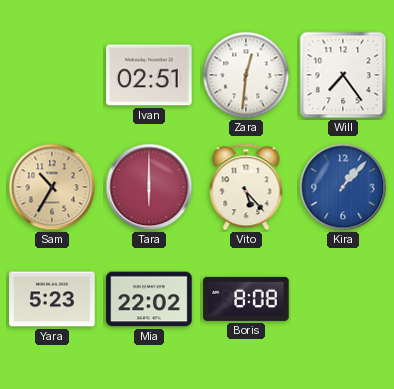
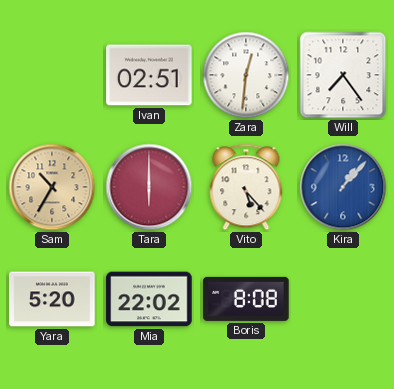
Yara: 5:23 -> 5:20 (52, 299)
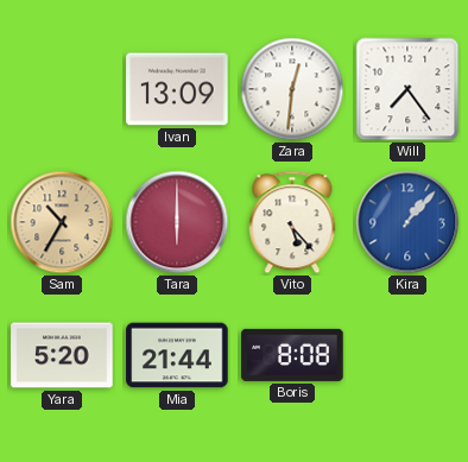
Ivan: 02:51 -> 13:09 (177, 89)
Mia: 22:02 -> 21:44 (177, 355)
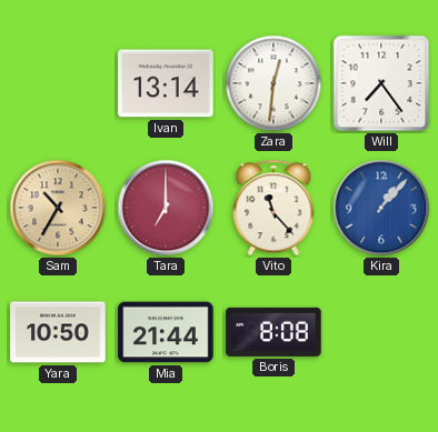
Ivan: 13:09 -> 13:14 (166, 83)
Tara: 6:00 -> 7:00 (166, 208)
Vito: 5:23 -> 11:23 (273, 208)
Yara: 5:20 -> 10:50 (58, 332)
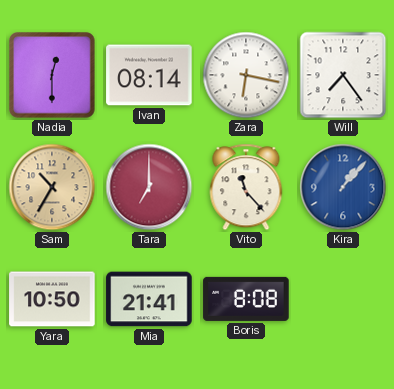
Nadia: none -> 12:30 (52, 75)
Ivan: 13:14 -> 08:14 (149, 75)
Zara: 12:31 -> 6:17 (246, 75)
Mia: 21:44 -> 21:41 (149, 299)
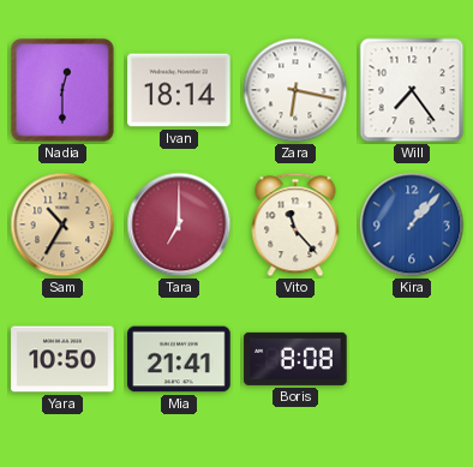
Ivan: 08:14 -> 18:14 (179, 90)
